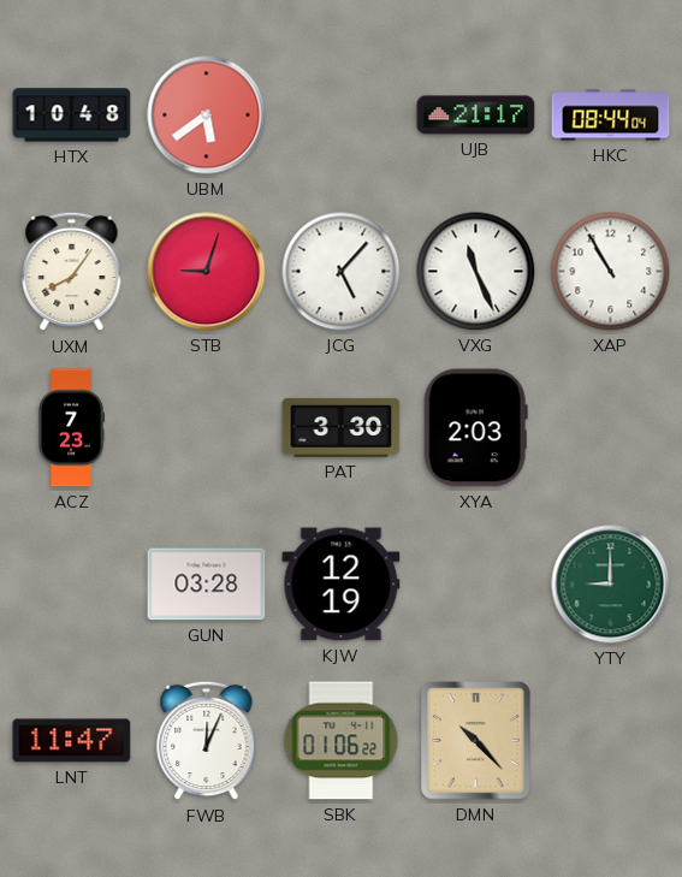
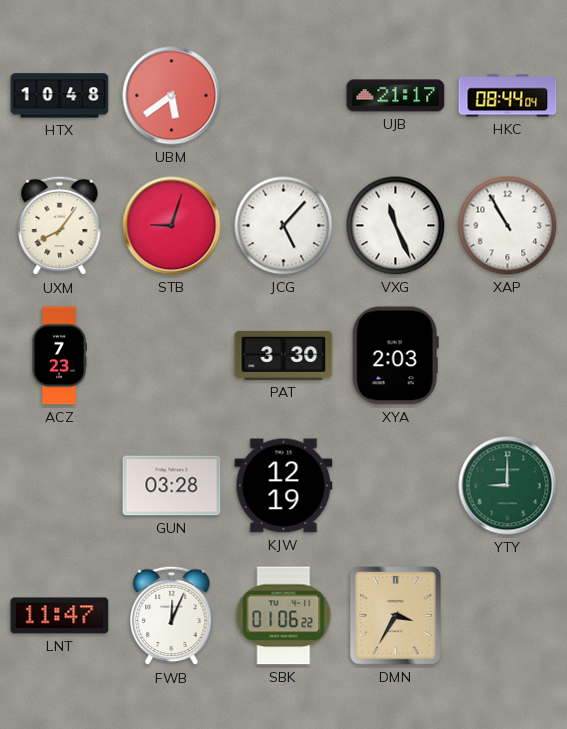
DMN: 10:23 -> 3:35 (396, 616)
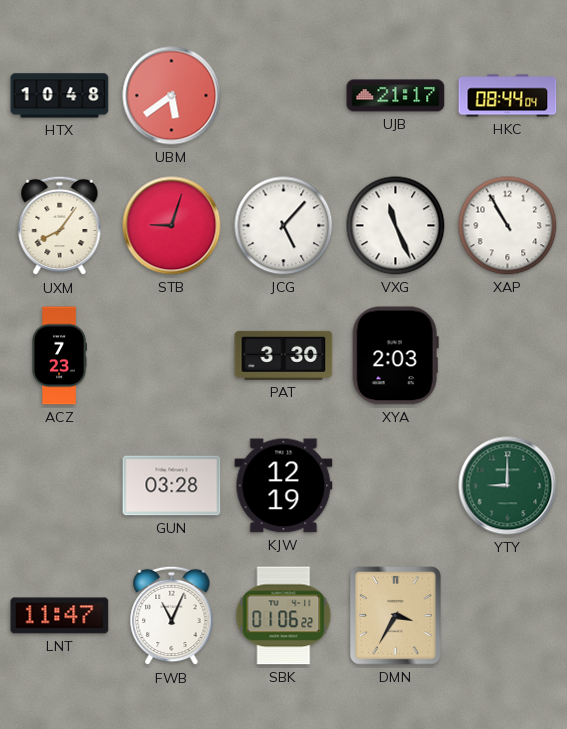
FWB: 12:04 -> 11:04 (172, 616)
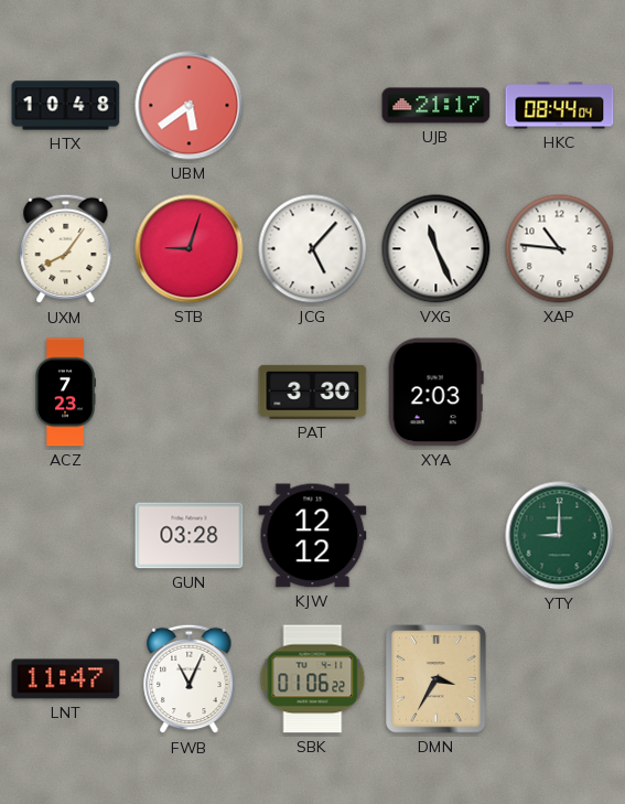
XAP: 10:55 -> 10:46 (560, 249)
KJW: 12:19 -> 12:12 (313, 536)
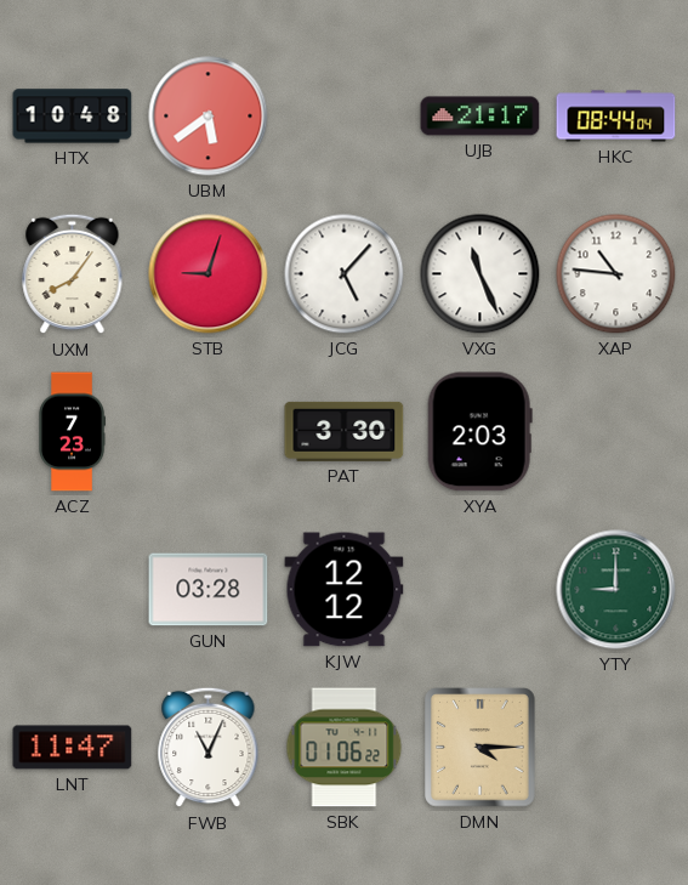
DMN: 3:35 -> 4:15 (481, 748)
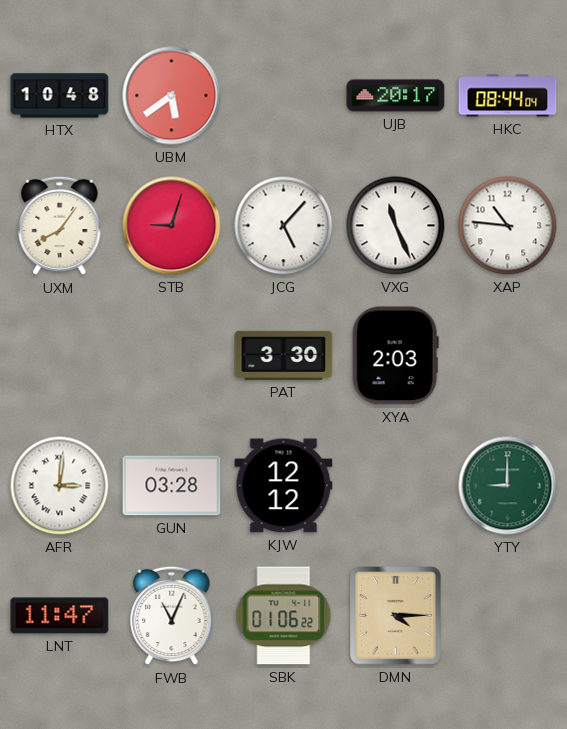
UJB: 21:17 -> 20:17 (396, 96)
ACZ: 7:23 -> none (72, 432)
AFR: none -> 3:01 (60, 486)
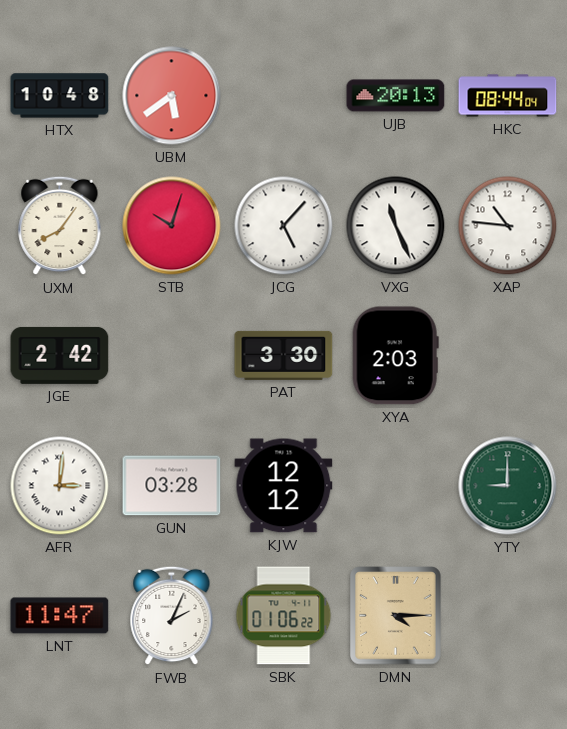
UJB: 20:17 -> 20:13 (396, 96)
STB: 9:03 -> 10:03 (172, 226)
JGE: none -> 2:42 (60, 355)
FWB: 11:04 -> 2:04 (172, 616)
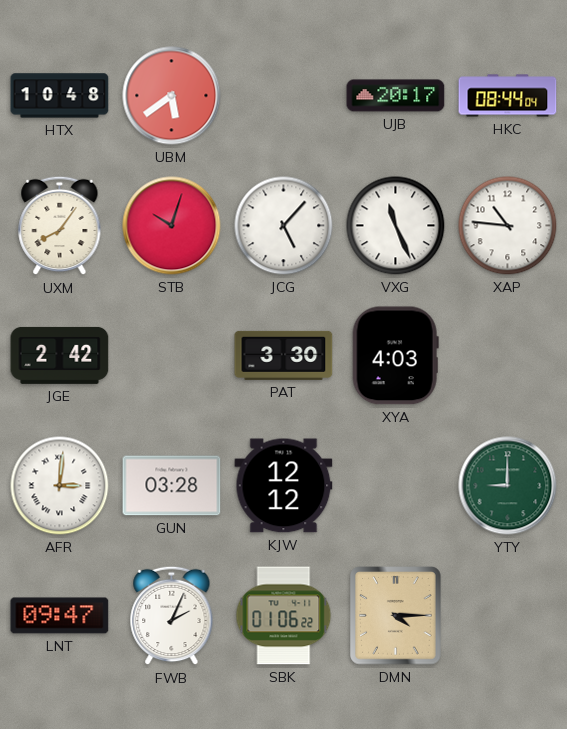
UJB: 20:13 -> 20:17 (396, 96)
XYA: 2:03 -> 4:03 (395, 356)
LNT: 11:47 -> 09:47 (60, 616)
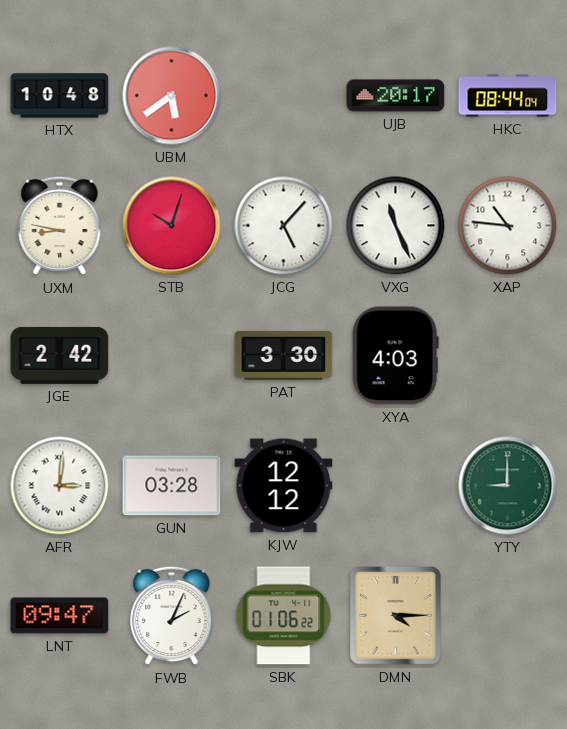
UXM: 8:06 -> 8:47 (60, 226)
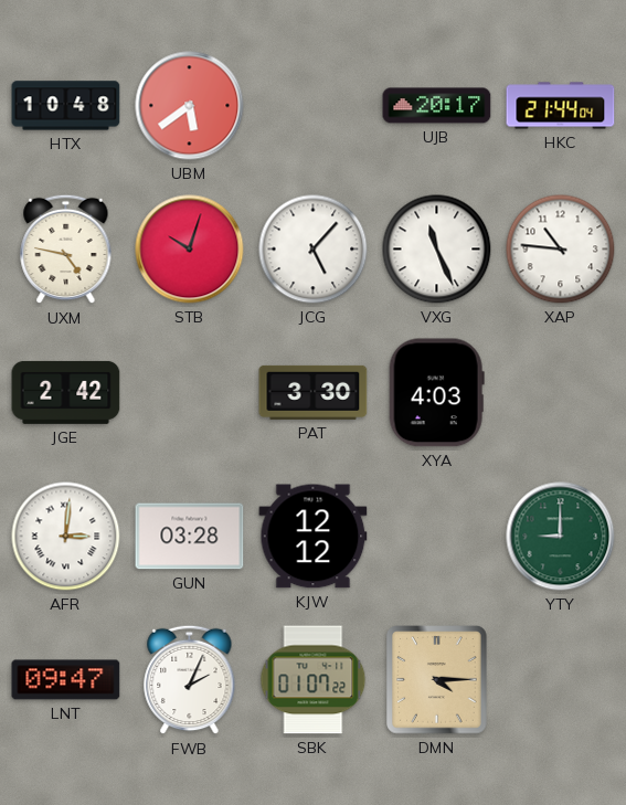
HKC: 08:44 -> 21:44 (561, 106)
UXM: 8:47 -> 4:47 (66, 250)
SBK: 01:06 -> 01:07 (314, 680)
